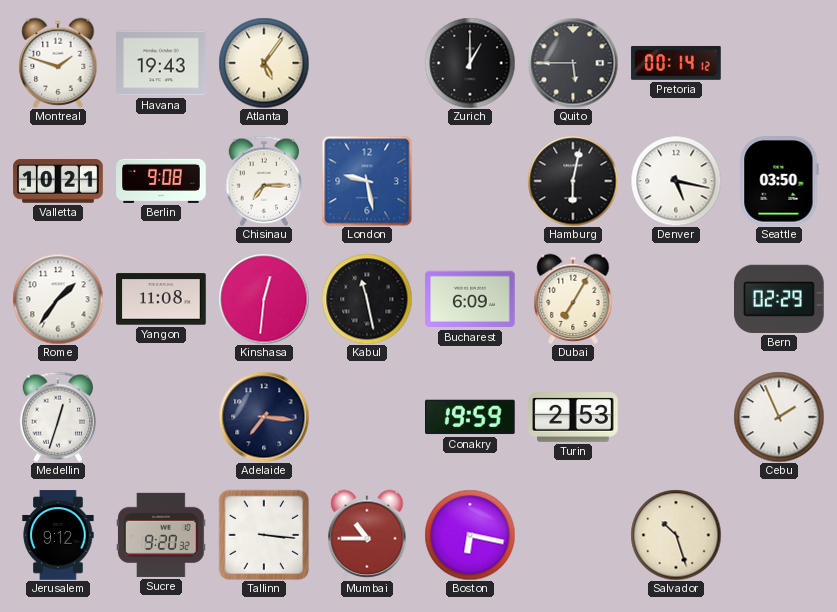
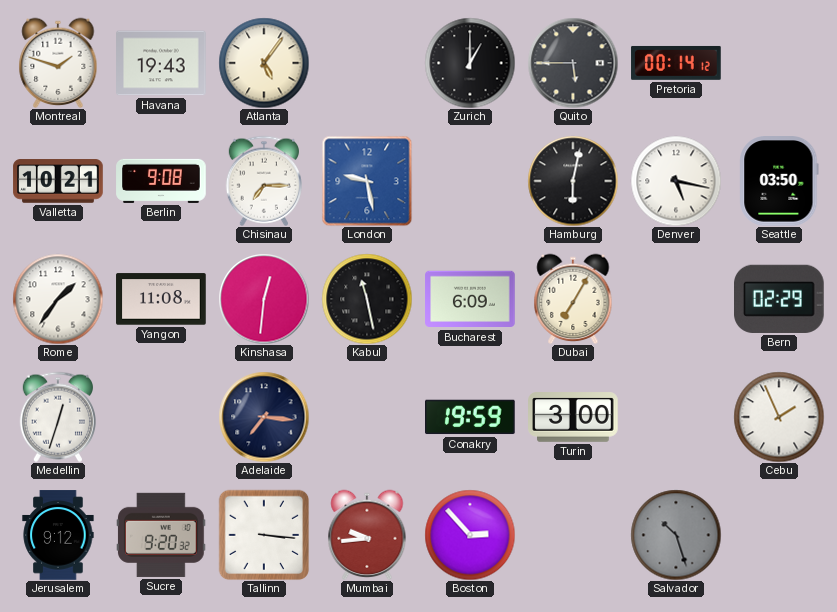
Turin: 2:53 -> 3:00 (573, 417)
Mumbai: 10:45 -> 9:44 (367, 535)
Boston: 6:17 -> 2:53 (470, 535)
Salvador dial: cream -> grey (676, 535)
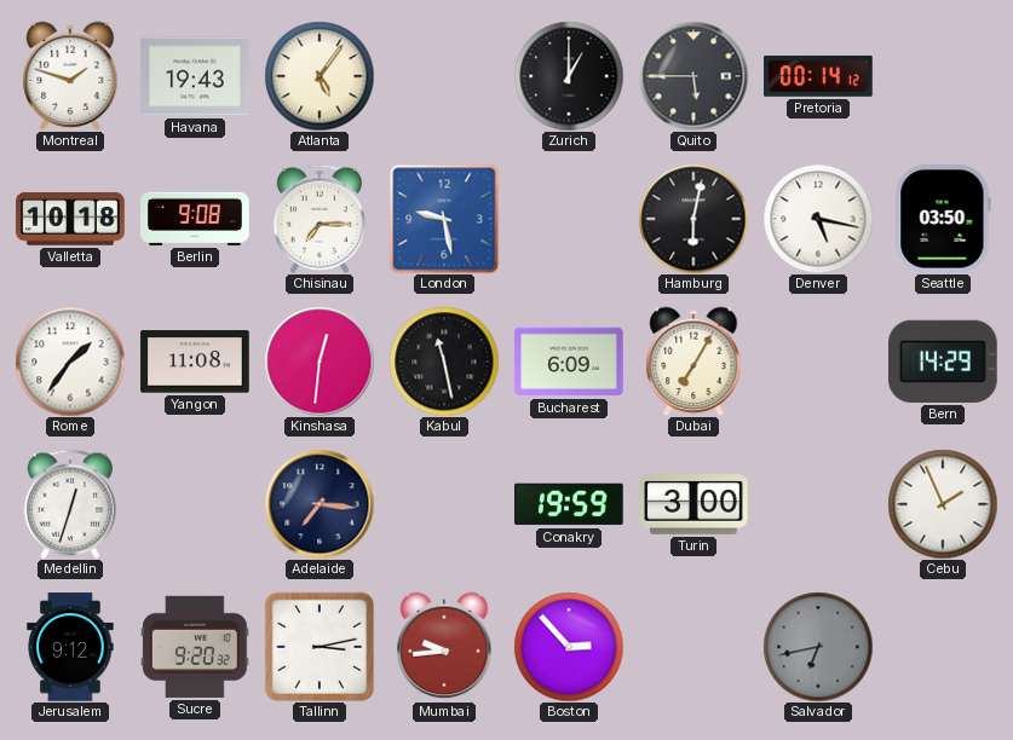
Valletta: 10:21 -> 10:18 (70, 219)
Bern: 02:29 -> 14:29 (944, 362)
Tallinn: 3:16 -> 3:13 (320, 647)
Salvador: 10:27 -> 6:43 (818, 647)
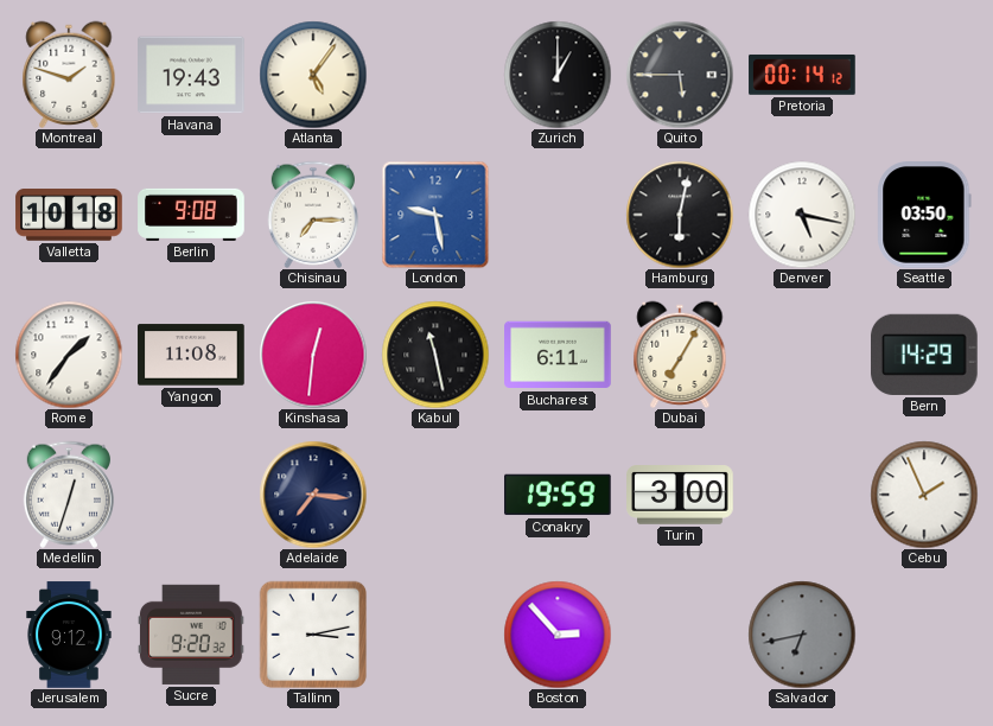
Bucharest: 6:09 -> 6:11 (558, 355)
Mumbai: 9:44 -> none (444, 647)
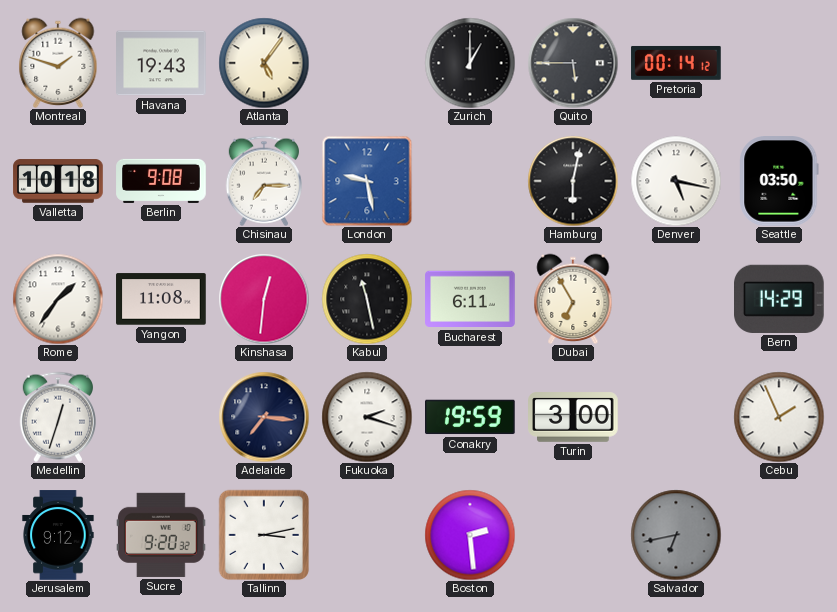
Dubai: 7:05 -> 6:55 (573, 299)
Fukuoka: none -> 2:18 (367, 417)
Boston: 2:53 -> 2:29 (470, 535)
